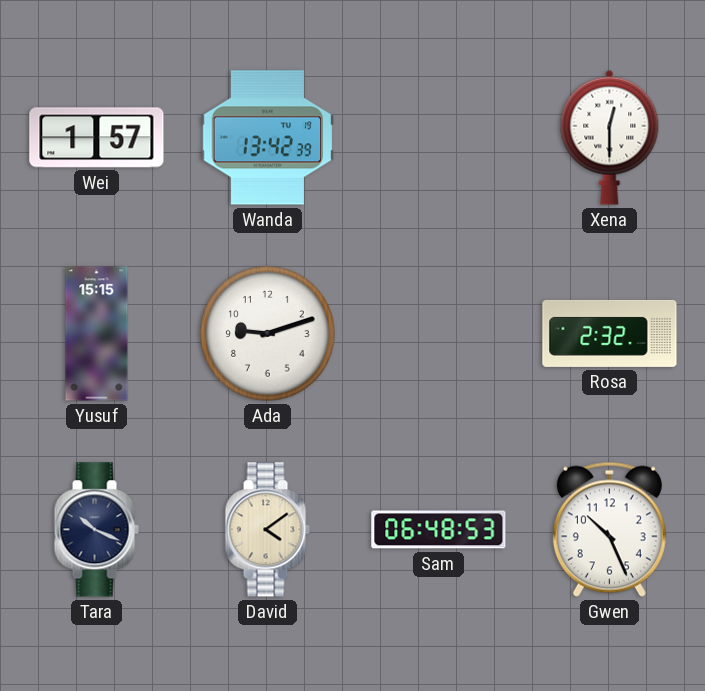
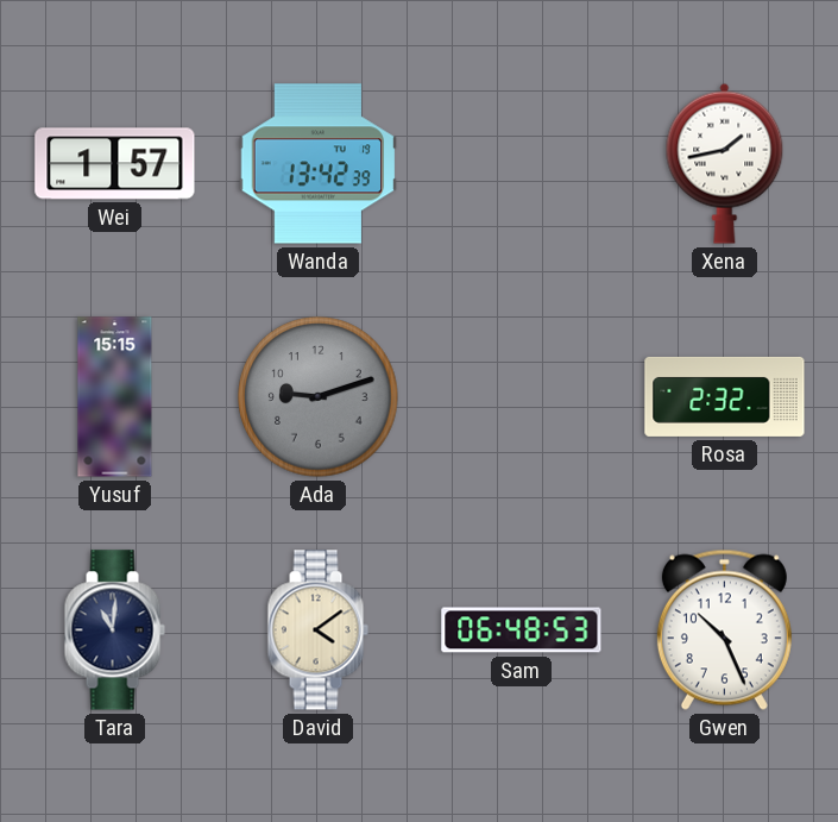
Xena: 12:30 -> 1:43 (725, 163)
Ada dial: white -> grey (319, 397)
Tara: 10:19 -> 11:01 (114, 630)
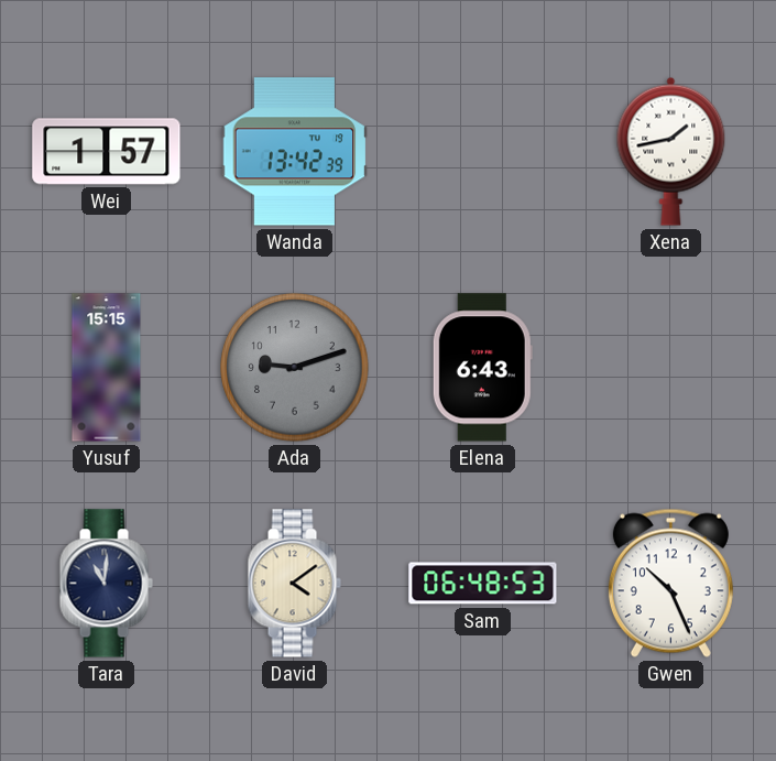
Elena: none -> 6:43 (482, 368)
Rosa: 2:32 -> none (725, 396)
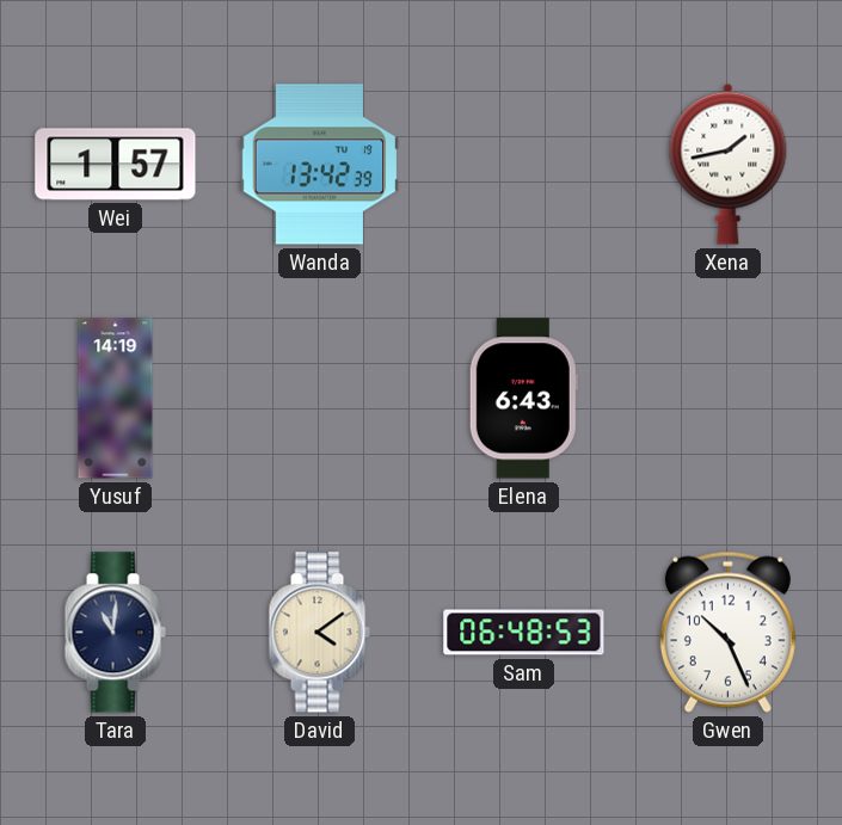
Yusuf: 15:15 -> 14:19 (116, 399)
Ada: 9:12 -> none (295, 368)
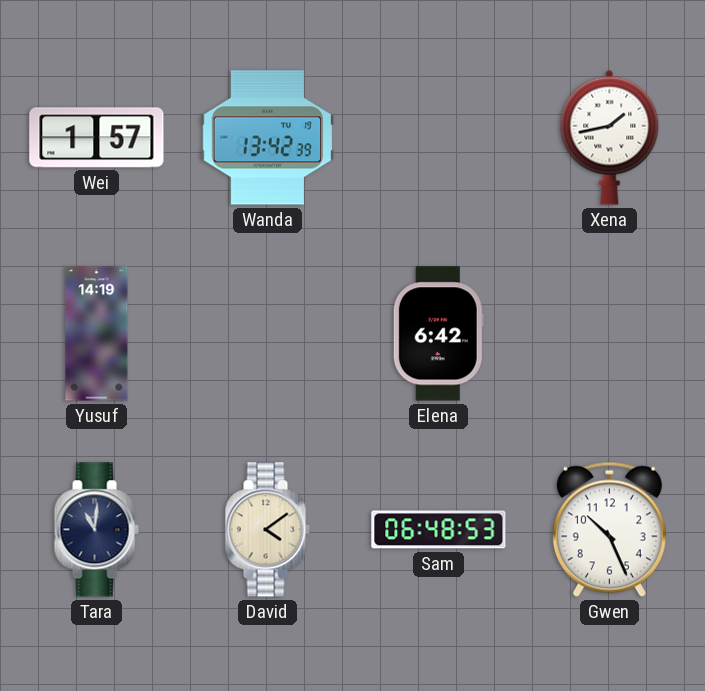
Elena: 6:43 -> 6:42 (438, 334)
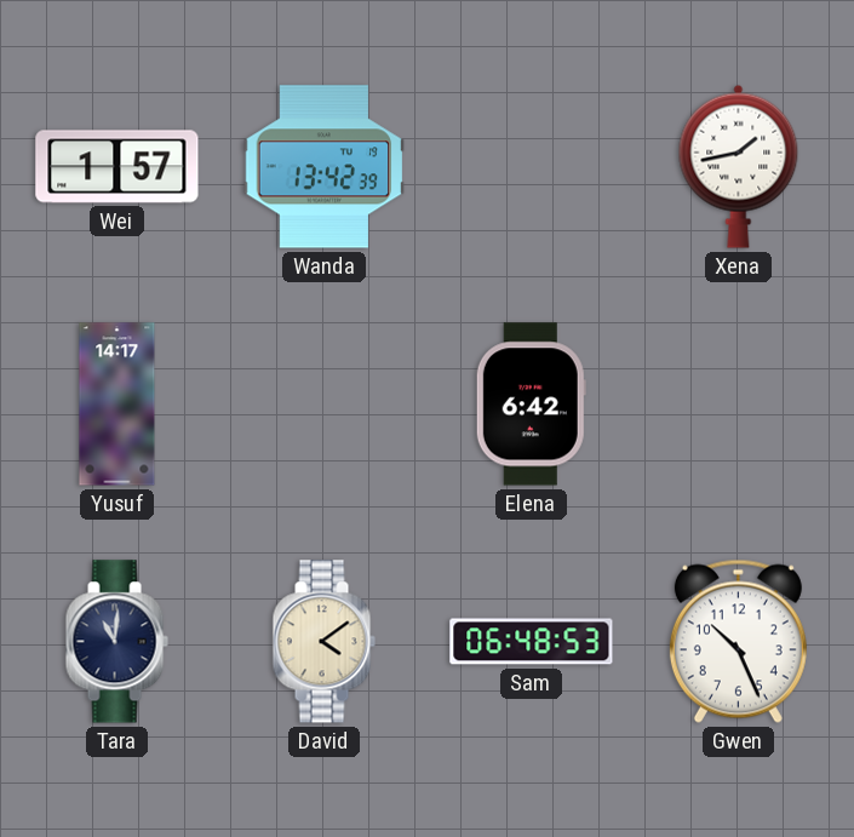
Yusuf: 14:19 -> 14:17 (118, 405)
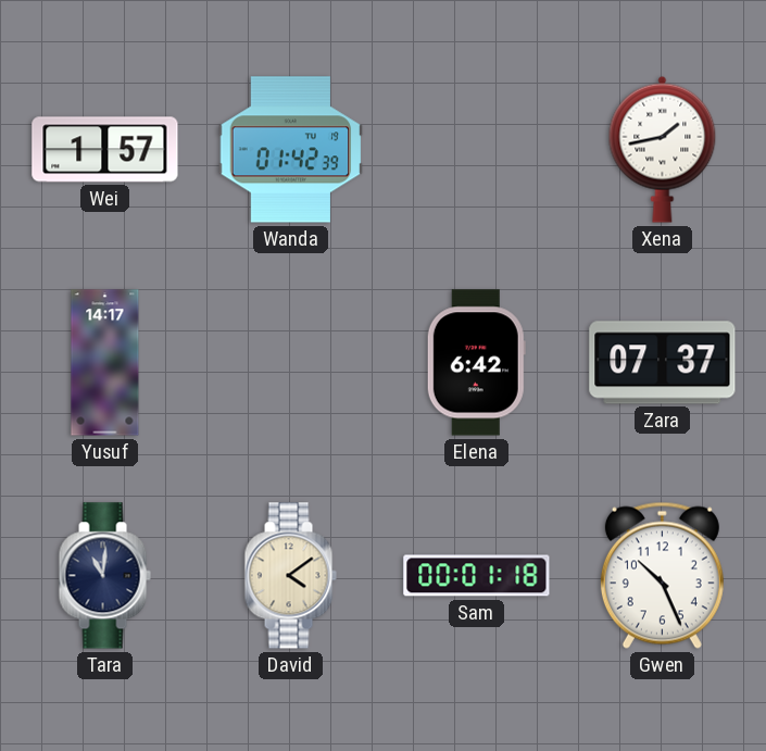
Wanda: 13:42 -> 01:42 (291, 150)
Zara: none -> 07:37 (663, 363)
Sam: 06:48 -> 00:01 (477, 576)
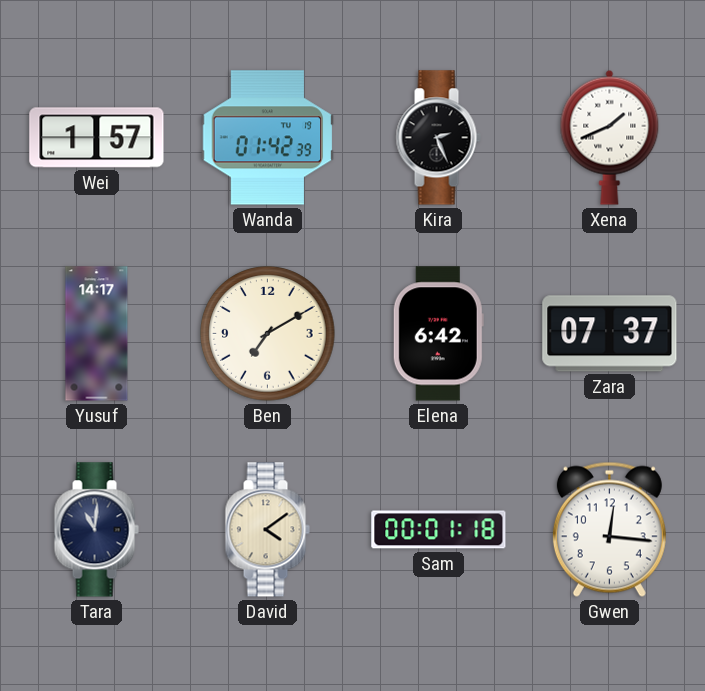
Kira: none -> 2:26 (438, 138)
Xena: 1:43 -> 1:41 (610, 137)
Ben: none -> 7:10 (268, 334)
Gwen: 10:26 -> 12:16 (609, 529)
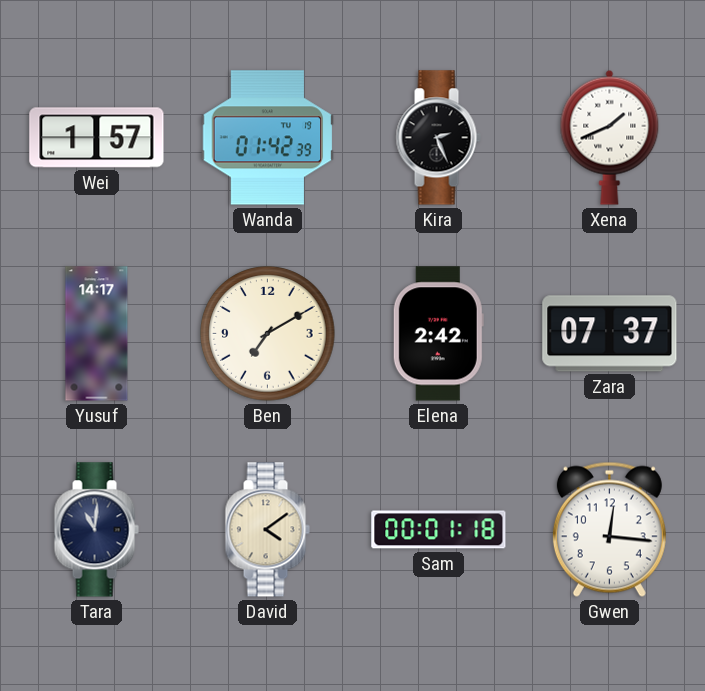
Elena: 6:42 -> 2:42 (438, 334)
